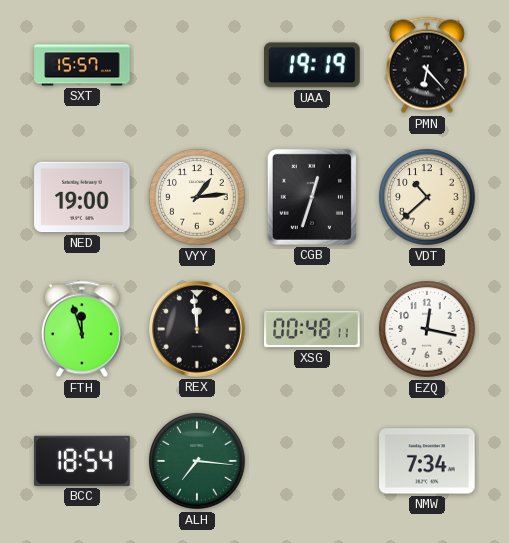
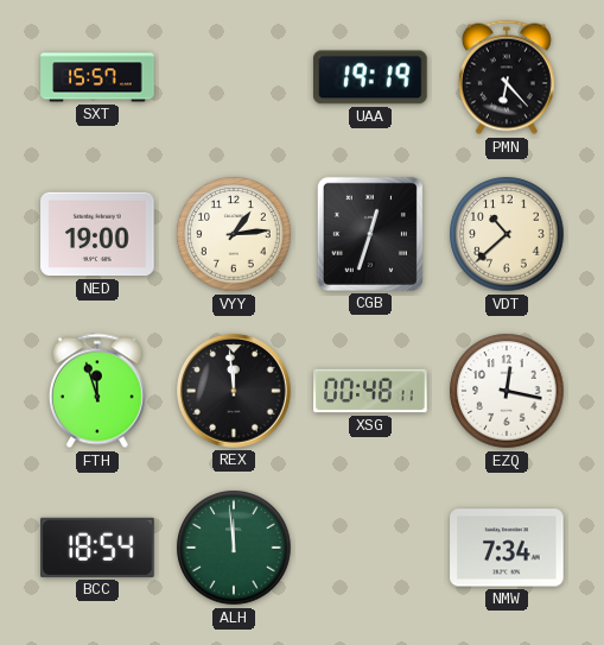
ALH: 7:16 -> 11:59 (234, 548)
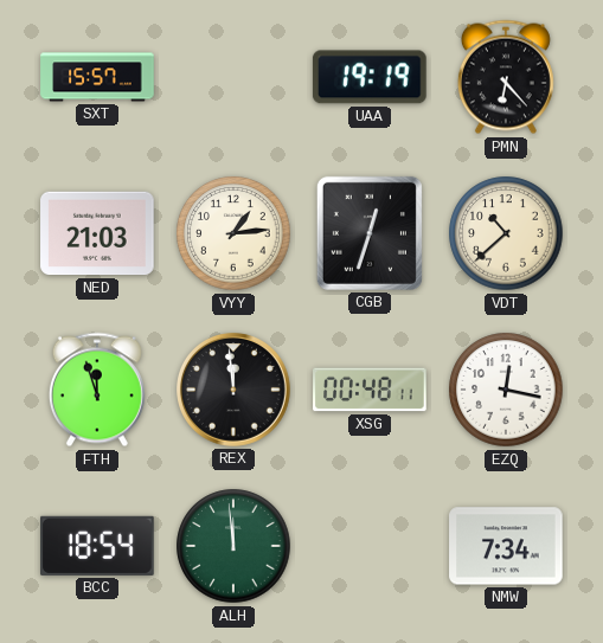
NED: 19:00 -> 21:03 (97, 233)
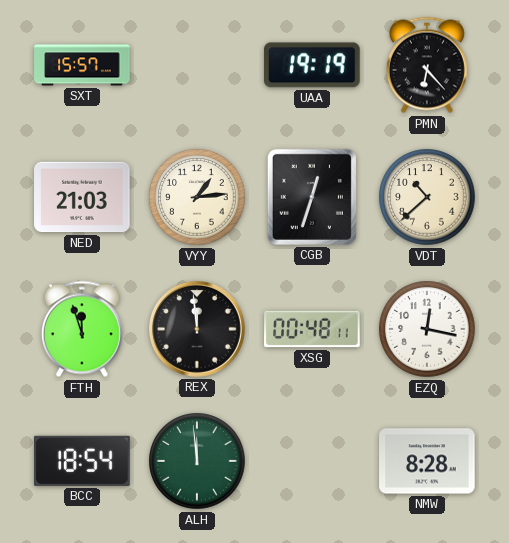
NMW: 7:34 -> 8:28 (427, 461)
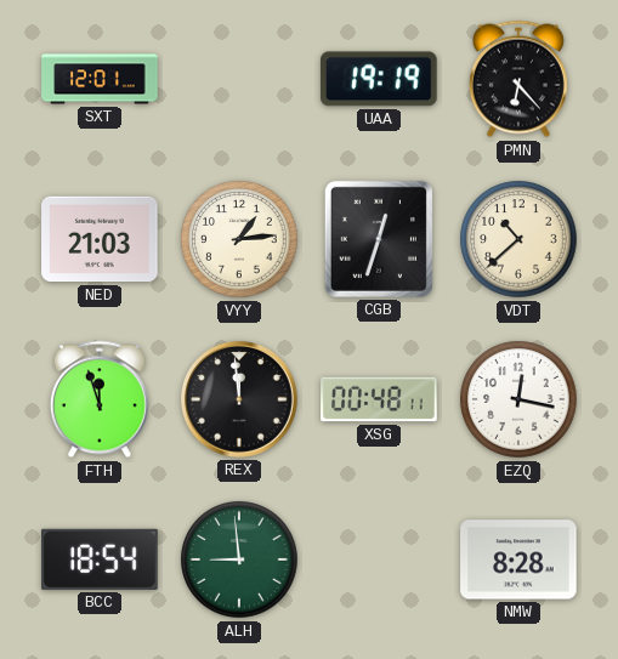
SXT: 15:57 -> 12:01 (100, 79)
ALH: 11:59 -> 8:59 (239, 559)
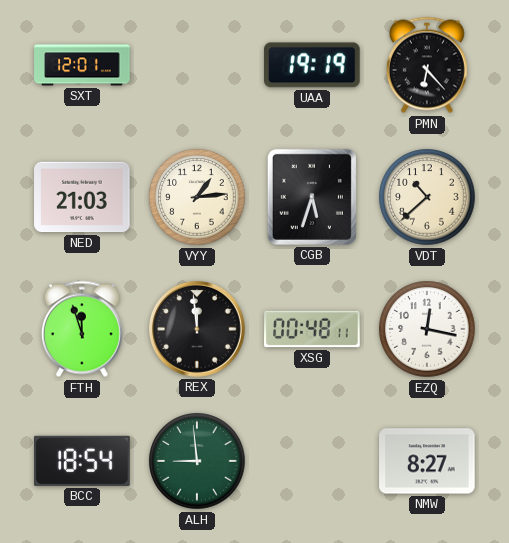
CGB: 12:33 -> 5:33 (312, 197)
NMW: 8:28 -> 8:27 (427, 461)
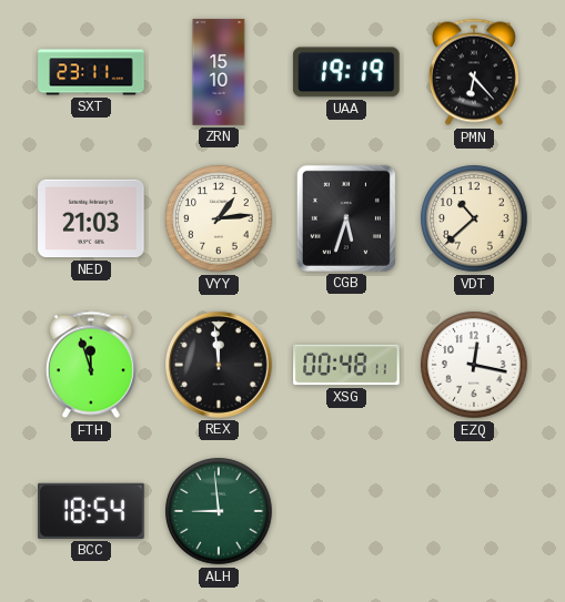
SXT: 12:01 -> 23:11 (91, 72)
ZRN: none -> 15:10 (219, 72)
NMW: 8:27 -> none (427, 461)
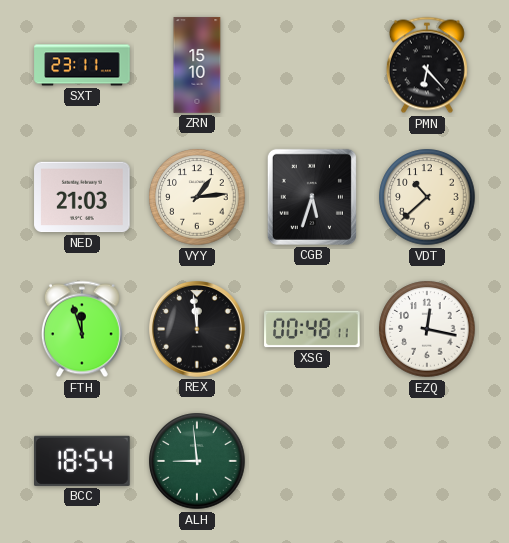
UAA: 19:19 -> none (346, 72)
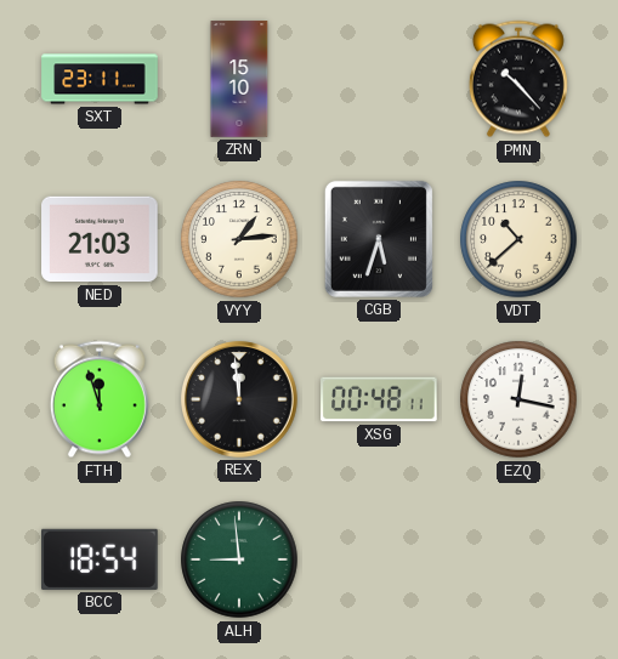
PMN: 6:23 -> 10:23 (518, 79)
